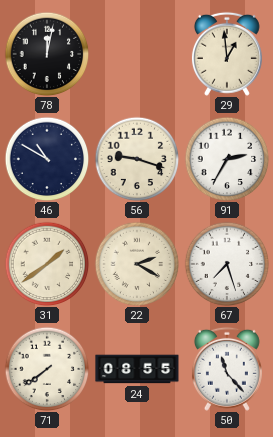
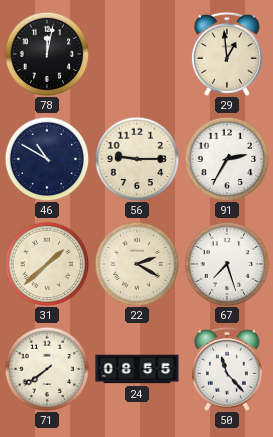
56: 9:18 -> 9:15 (137, 159)
31: 1:39 -> 1:38 (47, 264)
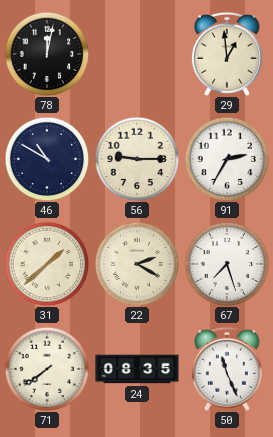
24: 08:55 -> 08:35 (137, 369)
50: 11:23 -> 11:26 (227, 369)
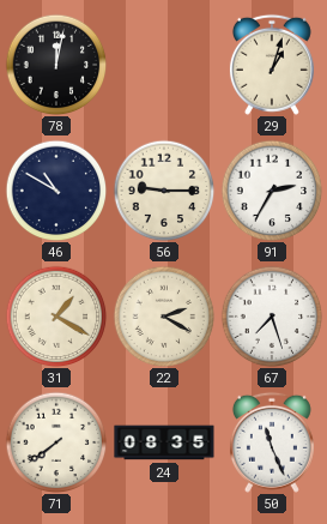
29: 12:59 -> 1:03 (272, 65)
31: 1:38 -> 1:20 (56, 317)
